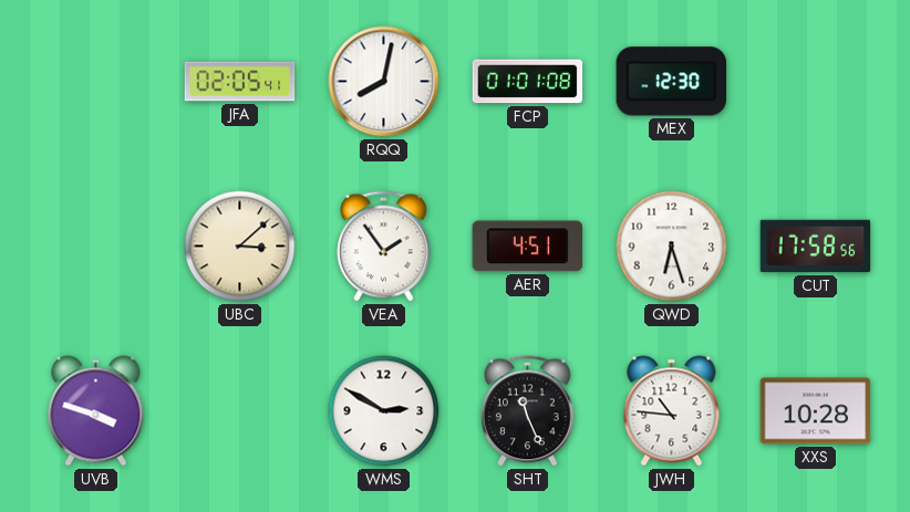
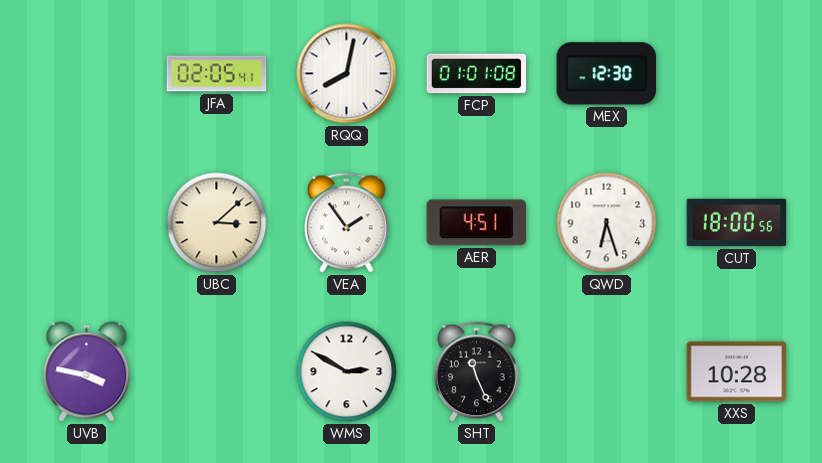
CUT: 17:58 -> 18:00 (737, 223)
UVB: 3:48 -> 3:47 (87, 372)
JWH: 10:46 -> none (672, 411)
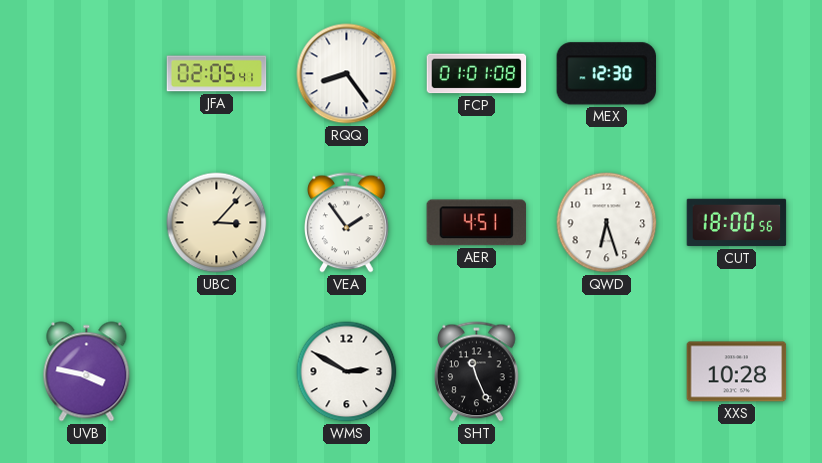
RQQ: 8:02 -> 8:24 (347, 74)
UBC: 3:08 -> 3:07 (217, 223)
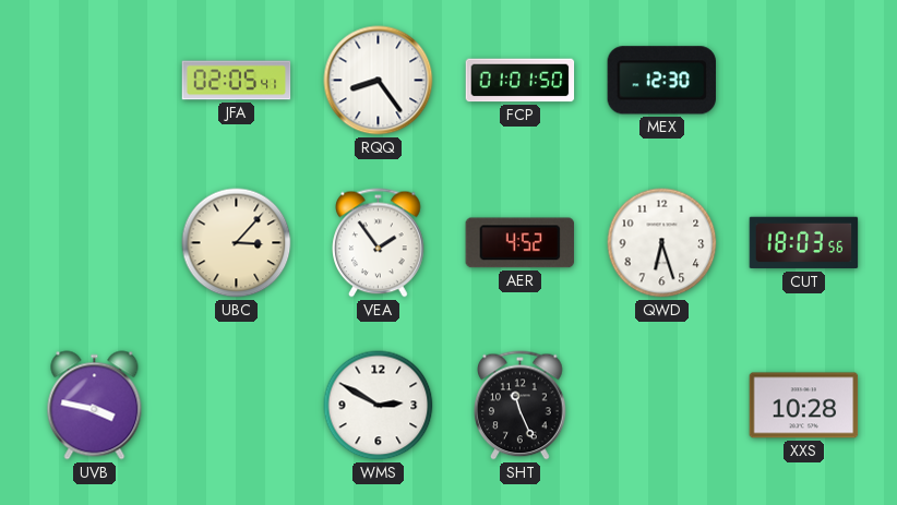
FCP: 01:01:08 -> 01:01:50 (521, 81)
AER: 4:51 -> 4:52 (519, 243)
CUT: 18:00 -> 18:03 (804, 243)
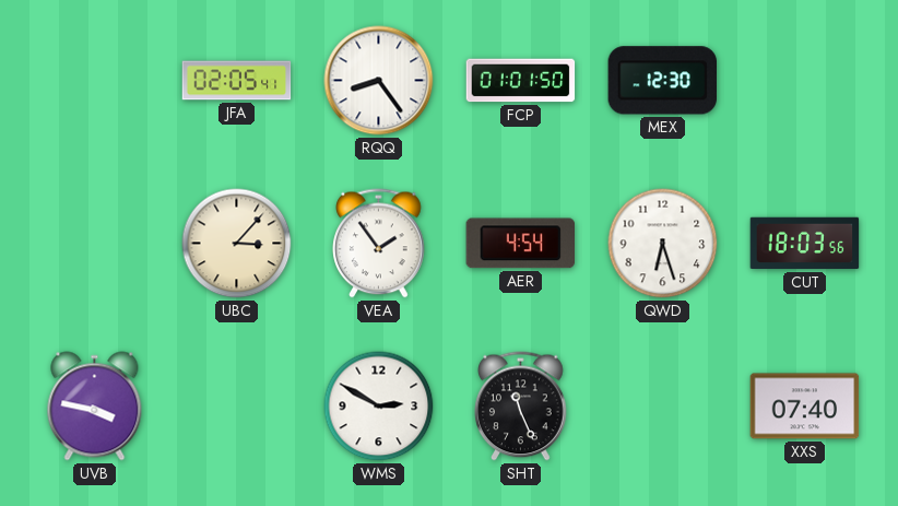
AER: 4:52 -> 4:54 (520, 244)
XXS: 10:28 -> 07:40 (805, 407)
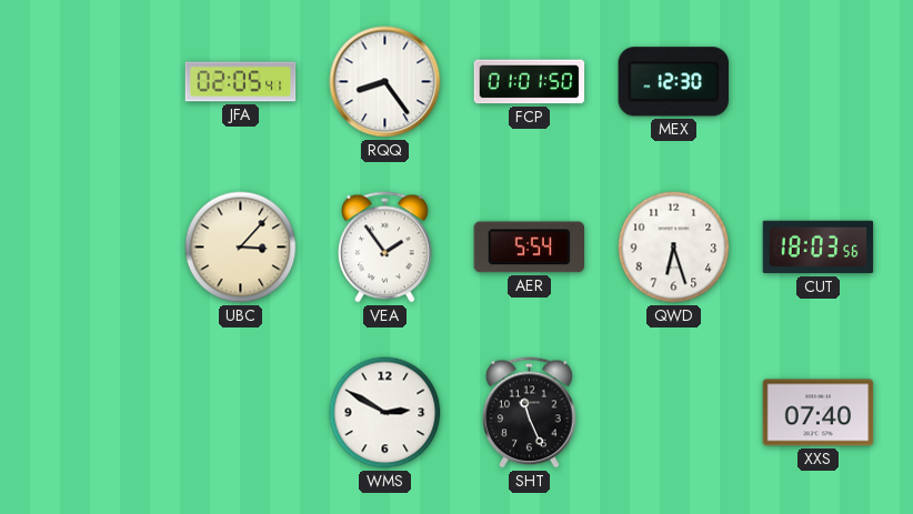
AER: 4:54 -> 5:54 (529, 248)
UVB: 3:47 -> none (95, 407)
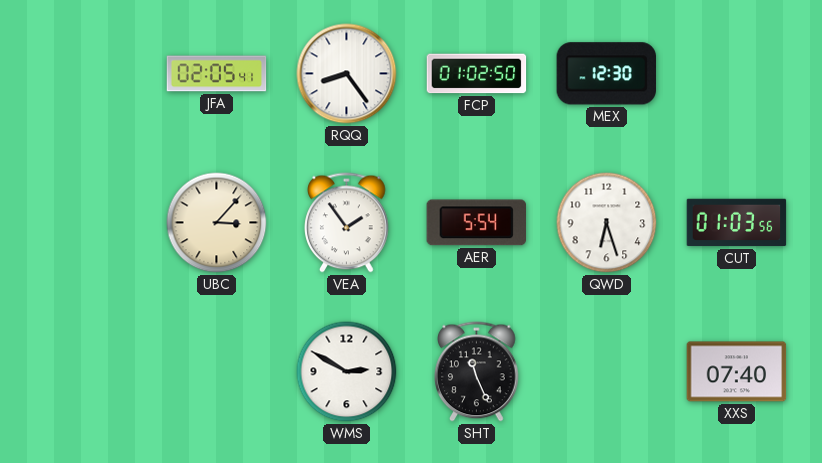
FCP: 01:01 -> 01:02 (477, 74)
CUT: 18:03 -> 01:03 (737, 223)
